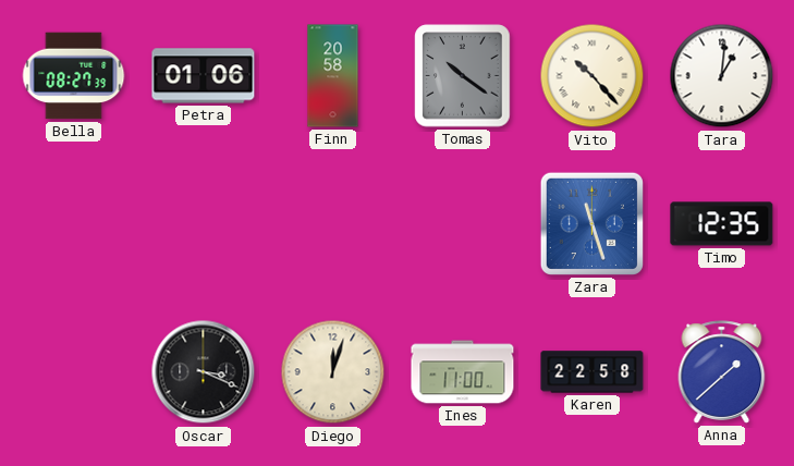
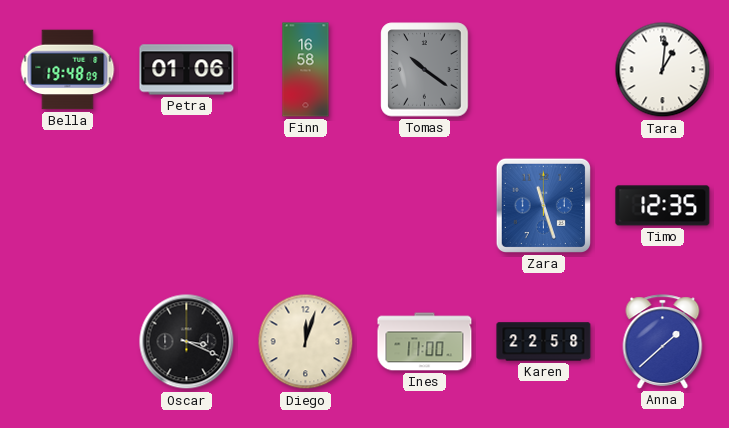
Bella: 08:27 -> 19:48 (68, 70)
Finn: 20:58 -> 16:58 (306, 70)
Vito: 10:23 -> none (593, 76)
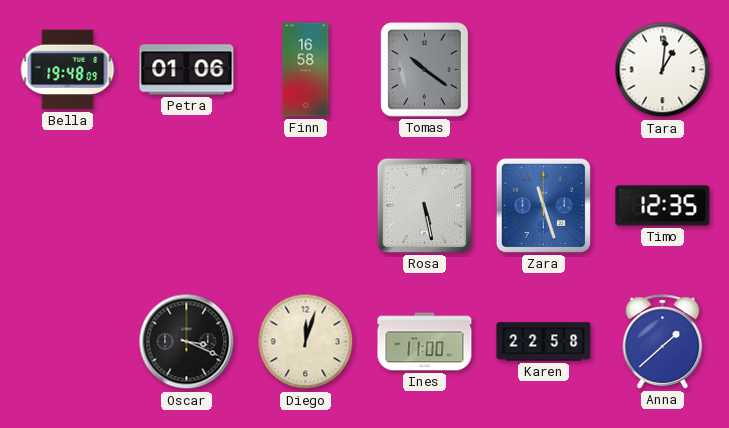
Rosa: none -> 5:28 (424, 205)
